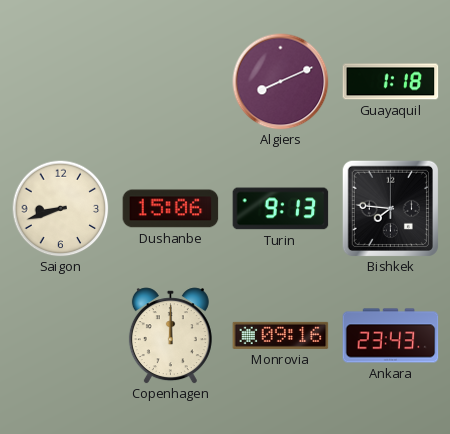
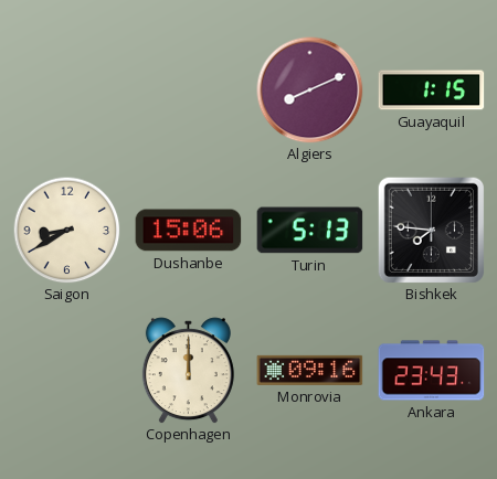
Guayaquil: 1:18 -> 1:15 (432, 91)
Saigon: 8:42 -> 8:40 (66, 230)
Turin: 9:13 -> 5:13 (310, 231)
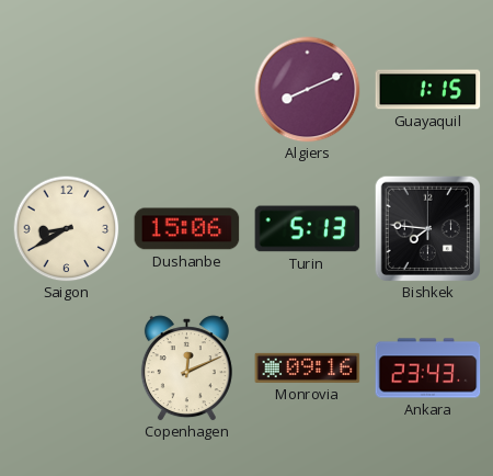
Copenhagen: 12:00 -> 12:11 (186, 369)
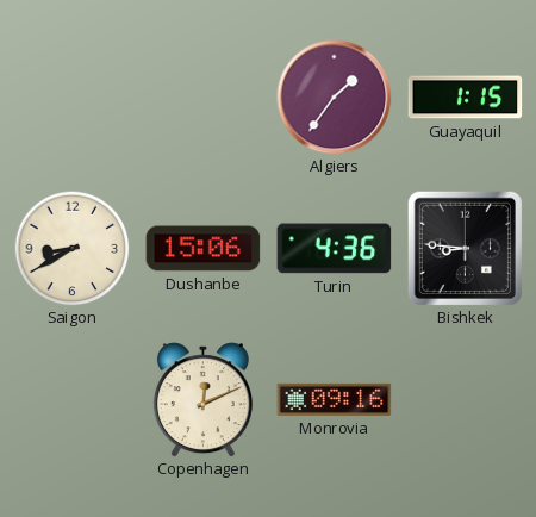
Algiers: 8:11 -> 1:36 (335, 98)
Turin: 5:13 -> 4:36 (335, 249)
Bishkek: 7:46 -> 8:46 (465, 248)
Ankara: 23:43 -> none (428, 369)
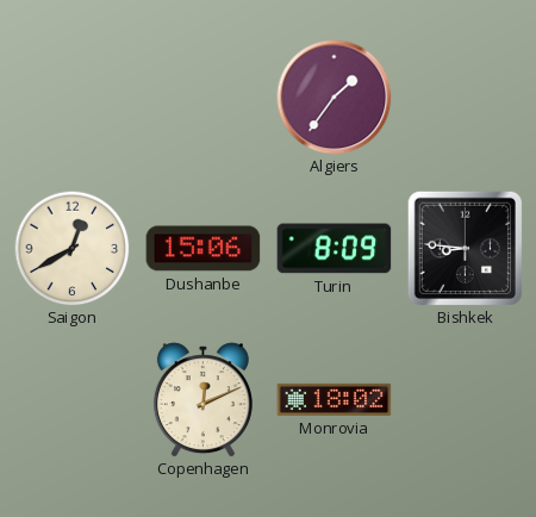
Guayaquil: 1:15 -> none (466, 98)
Saigon: 8:40 -> 12:40 (71, 248)
Turin: 4:36 -> 8:09 (335, 249)
Monrovia: 09:16 -> 18:02 (335, 399)
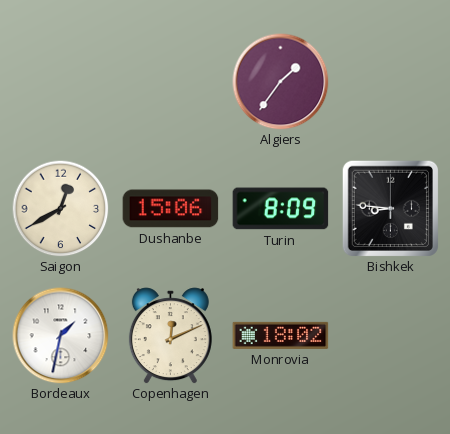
Bordeaux: none -> 1:32 (61, 336)
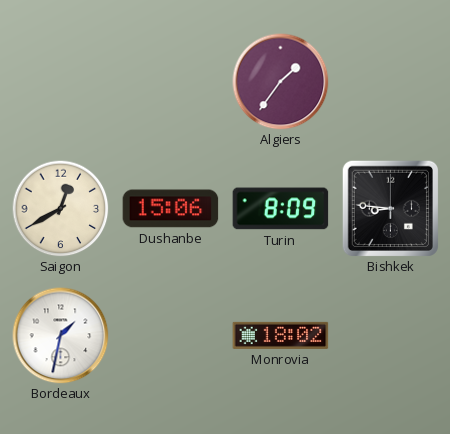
Copenhagen: 12:11 -> none (170, 336)
